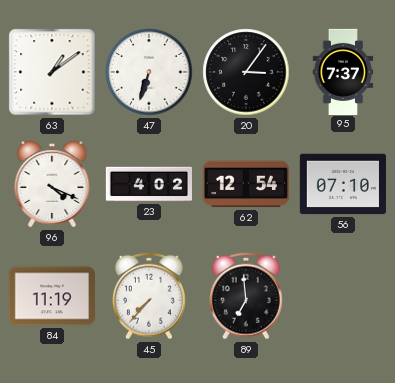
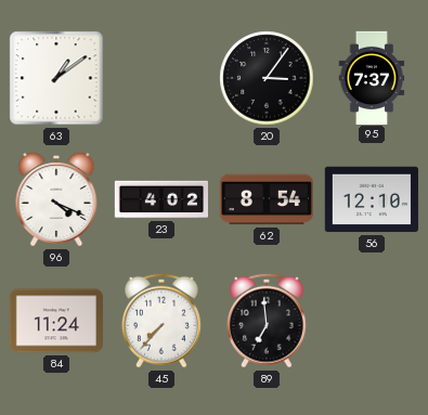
47: 6:33 -> none (149, 72)
62: 12:54 -> 8:54 (267, 199)
56: 07:10 -> 12:10 (372, 199)
84: 11:19 -> 11:24 (56, 321)
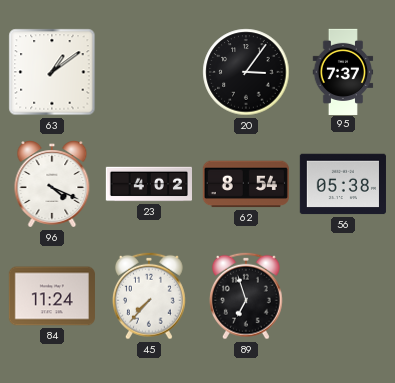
56: 12:10 -> 05:38 (343, 184)
89: 6:59 -> 6:57 (246, 296)
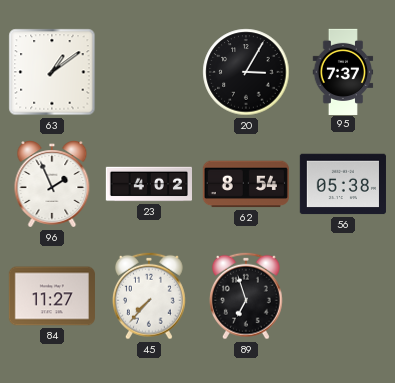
20: 3:06 -> 3:05 (246, 72)
96: 4:19 -> 1:56 (52, 184)
84: 11:24 -> 11:27 (52, 296)
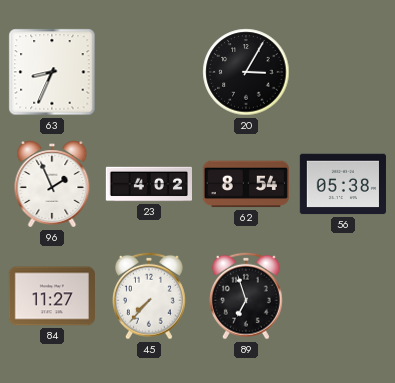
63: 1:09 -> 8:34 (52, 72)
95: 7:37 -> none (343, 71)
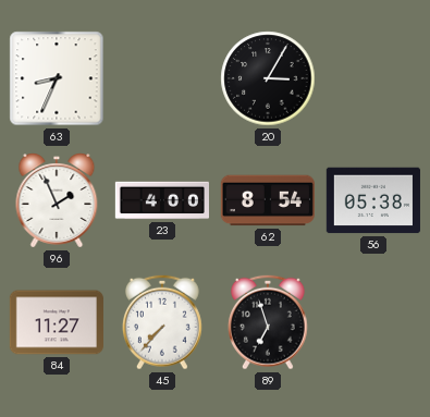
23: 4:02 -> 4:00 (161, 200)
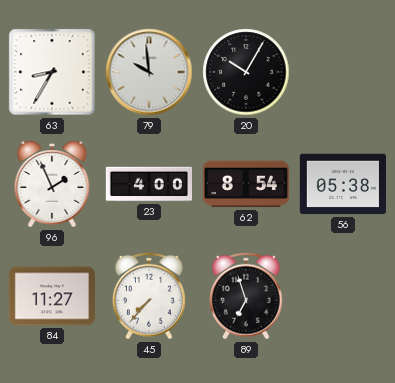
63: 8:34 -> 8:35 (52, 72)
79: none -> 9:59 (149, 72)
20: 3:05 -> 10:05 (246, 72)
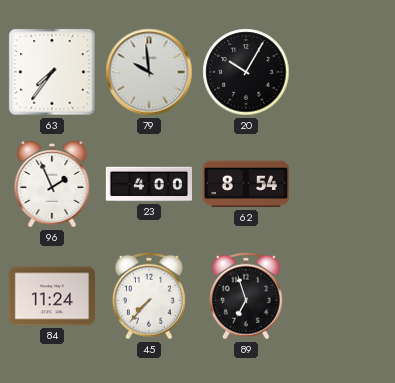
63: 8:35 -> 7:36 (52, 72)
56: 05:38 -> none (343, 184)
84: 11:27 -> 11:24 (52, 296)
